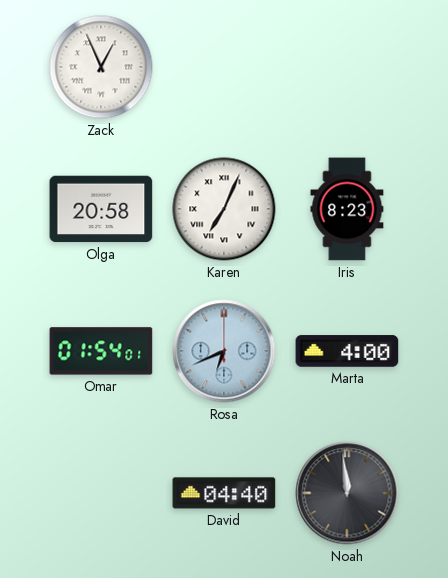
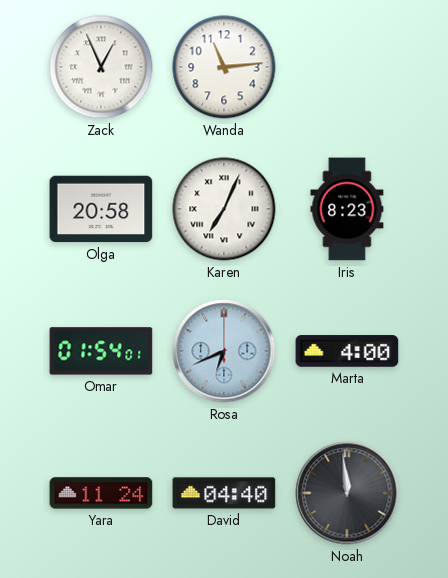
Wanda: none -> 11:14 (224, 67)
Yara: none -> 11:24 (101, 493)
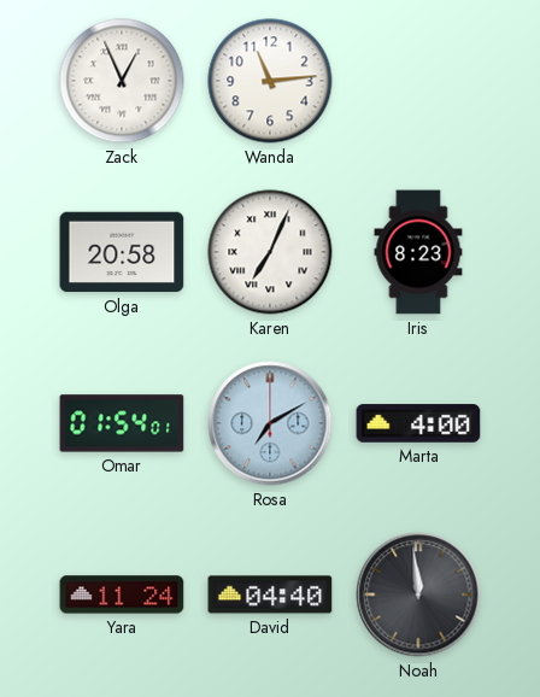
Rosa: 6:41 -> 7:10 (270, 423)
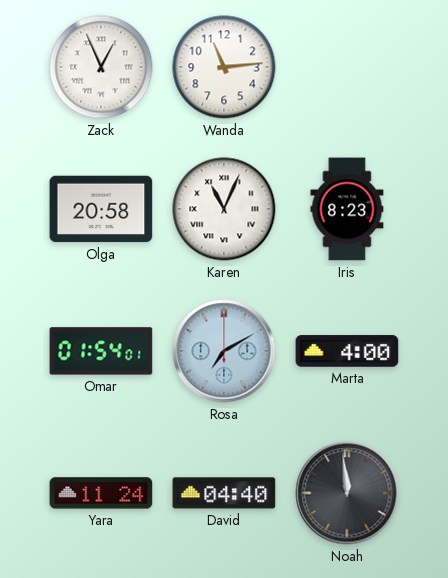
Karen: 7:04 -> 11:04 (224, 209)
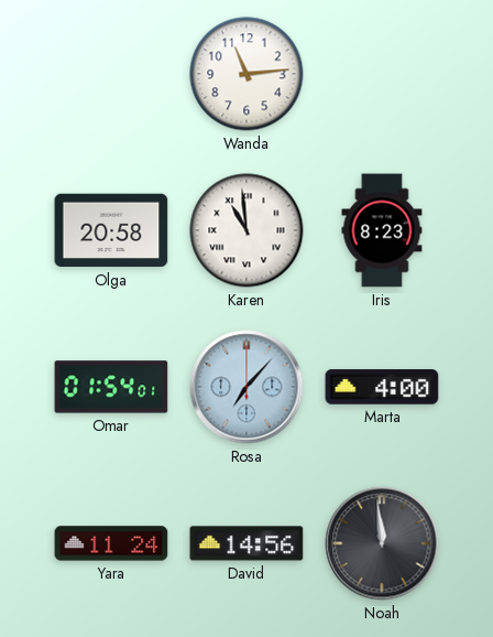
Zack: 12:56 -> none (101, 67)
Karen: 11:04 -> 10:59 (246, 230)
Rosa: 7:10 -> 7:07 (246, 387)
David: 04:40 -> 14:56 (246, 543)
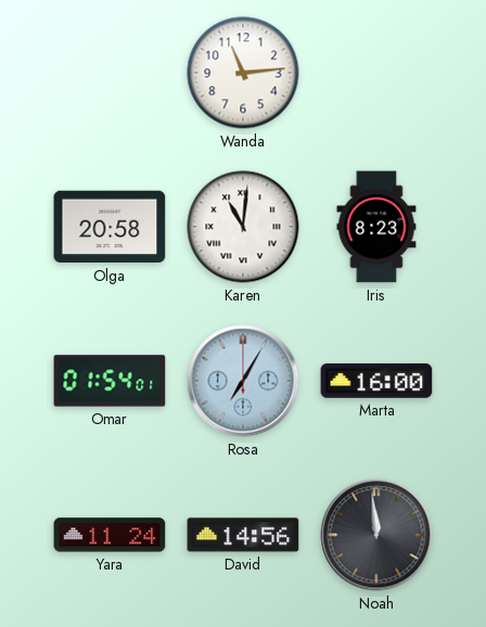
Karen: 10:59 -> 11:01 (243, 227)
Rosa: 7:07 -> 7:05 (243, 381)
Marta: 4:00 -> 16:00 (376, 381)
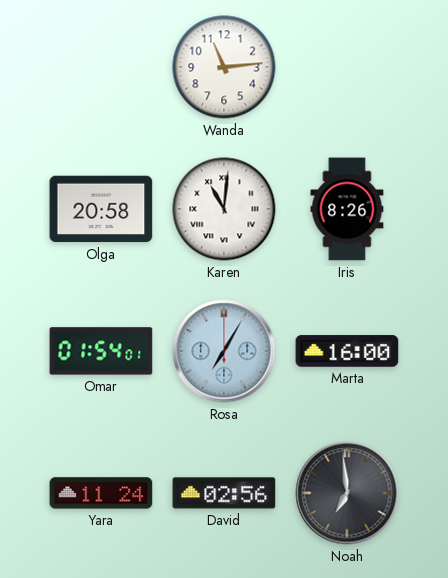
Iris: 8:23 -> 8:26 (347, 209)
David: 14:56 -> 02:56 (224, 493)
Noah: 11:59 -> 6:59 (347, 493)
